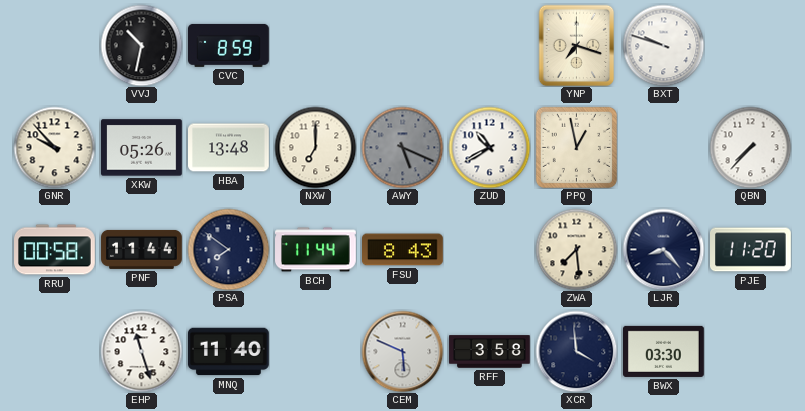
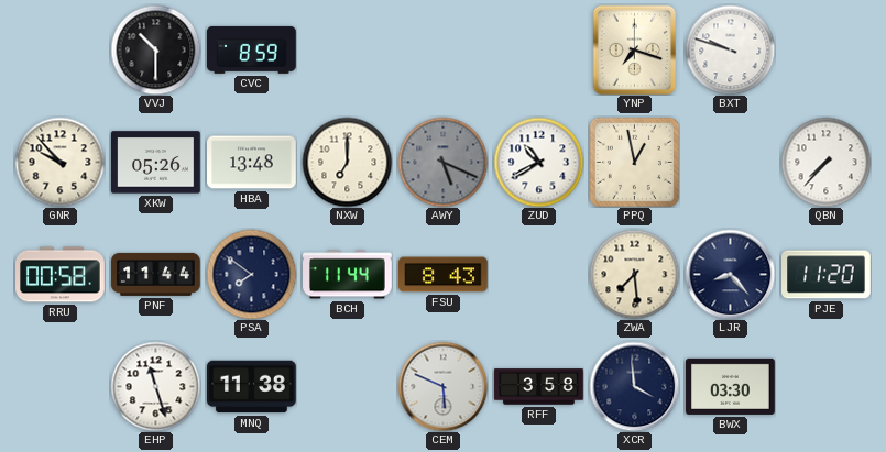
VVJ: 10:32 -> 10:30 (155, 49)
MNQ: 11:40 -> 11:38 (252, 387)
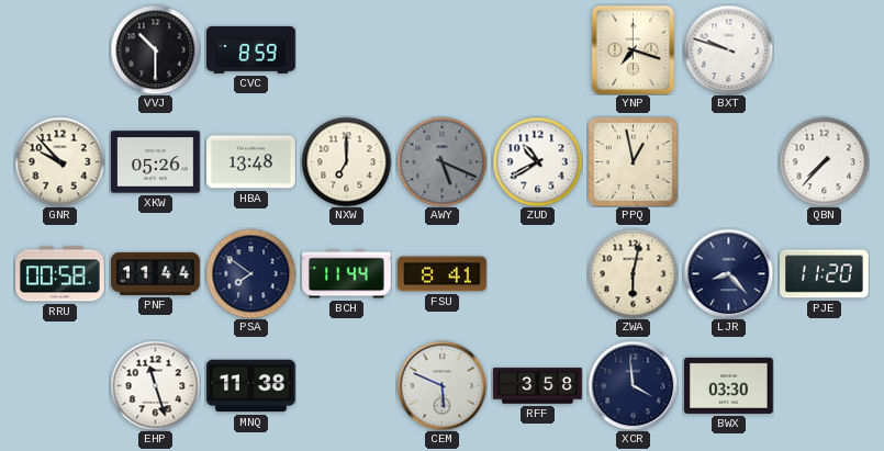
FSU: 8:43 -> 8:41 (443, 274)
ZWA: 7:29 -> 6:02 (633, 273)
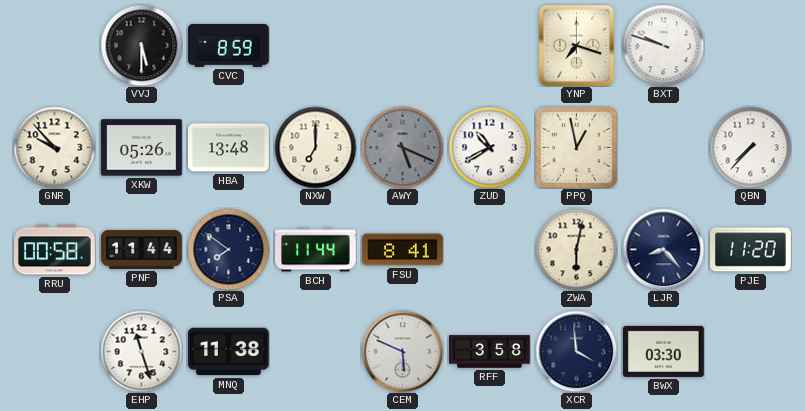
VVJ: 10:30 -> 5:30 (141, 45)
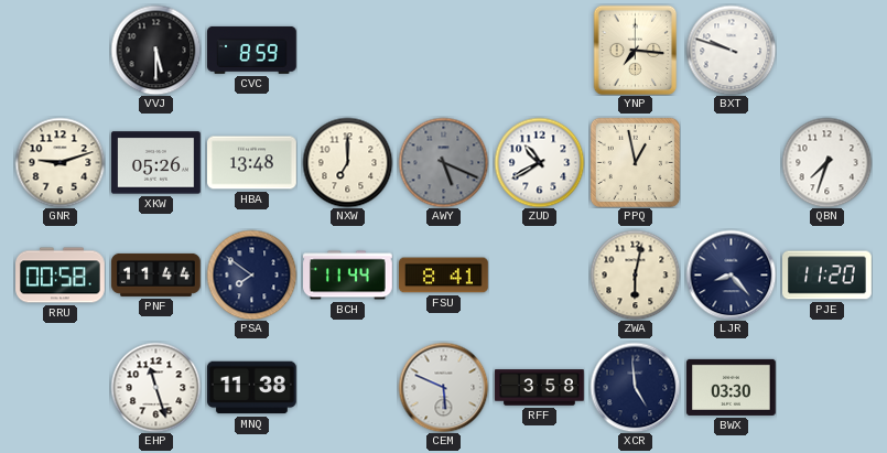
YNP: 7:18 -> 7:16 (636, 50)
GNR: 9:53 -> 9:12 (60, 162)
QBN: 7:37 -> 7:33 (826, 162)
XCR: 3:59 -> 4:59 (635, 387)
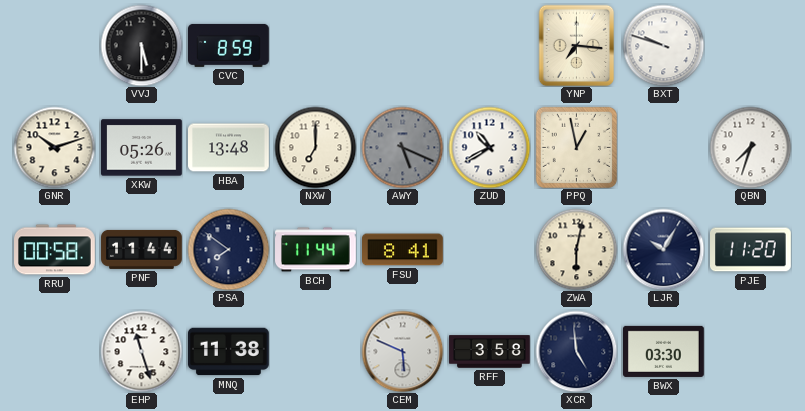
GNR: 9:12 -> 10:12 (54, 147)
LJR: 8:23 -> 10:05 (663, 249)
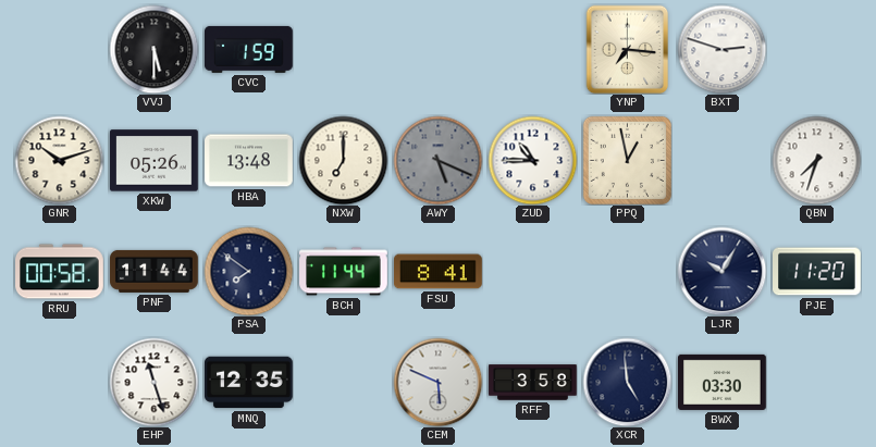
CVC: 8:59 -> 1:59 (249, 49)
BXT: 9:48 -> 2:48 (721, 49)
ZUD: 10:40 -> 10:45 (532, 160)
ZWA: 6:02 -> none (576, 249)
MNQ: 11:38 -> 12:35 (249, 383)
